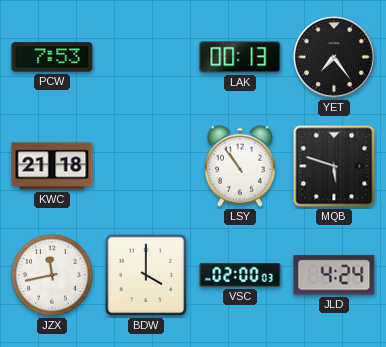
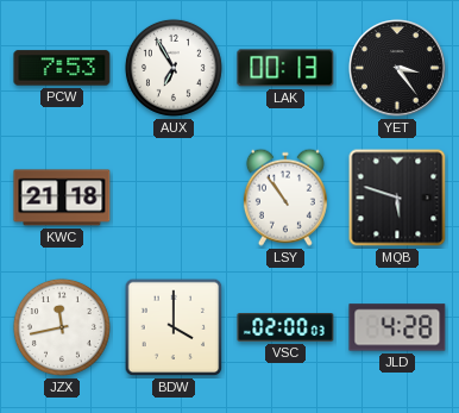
AUX: none -> 6:55 (174, 68)
YET: 7:24 -> 3:24 (397, 68)
JLD: 4:24 -> 4:28 (397, 327)
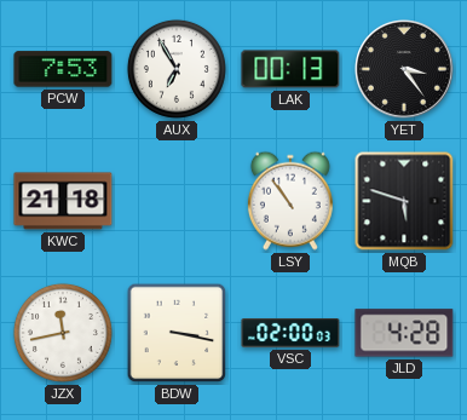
BDW: 4:00 -> 3:17 (177, 333)
